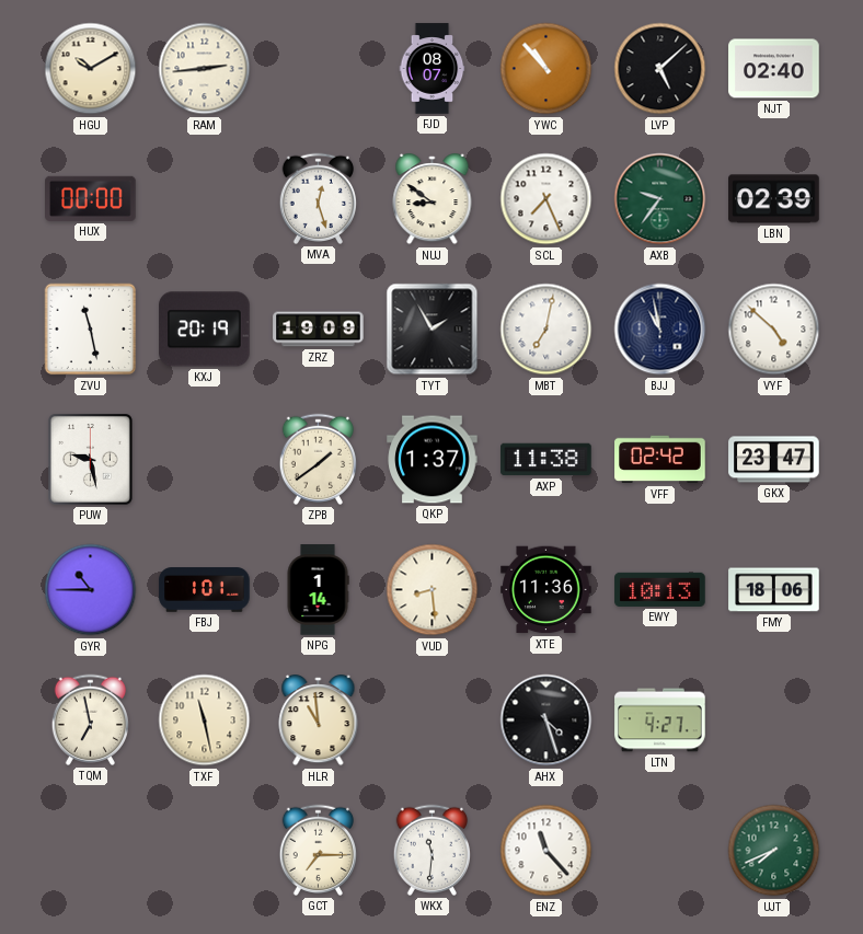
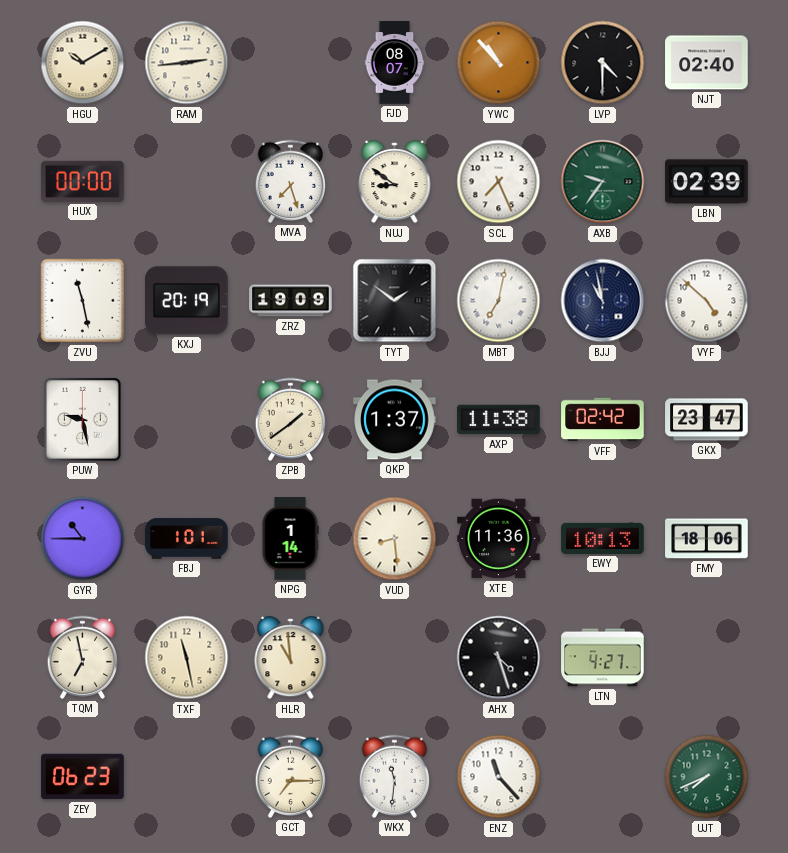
LVP: 5:08 -> 4:30 (603, 63)
MVA: 12:27 -> 7:27 (290, 181)
TYT: 1:55 -> 1:51 (395, 301)
ZEY: none -> 06:23 (83, 777)
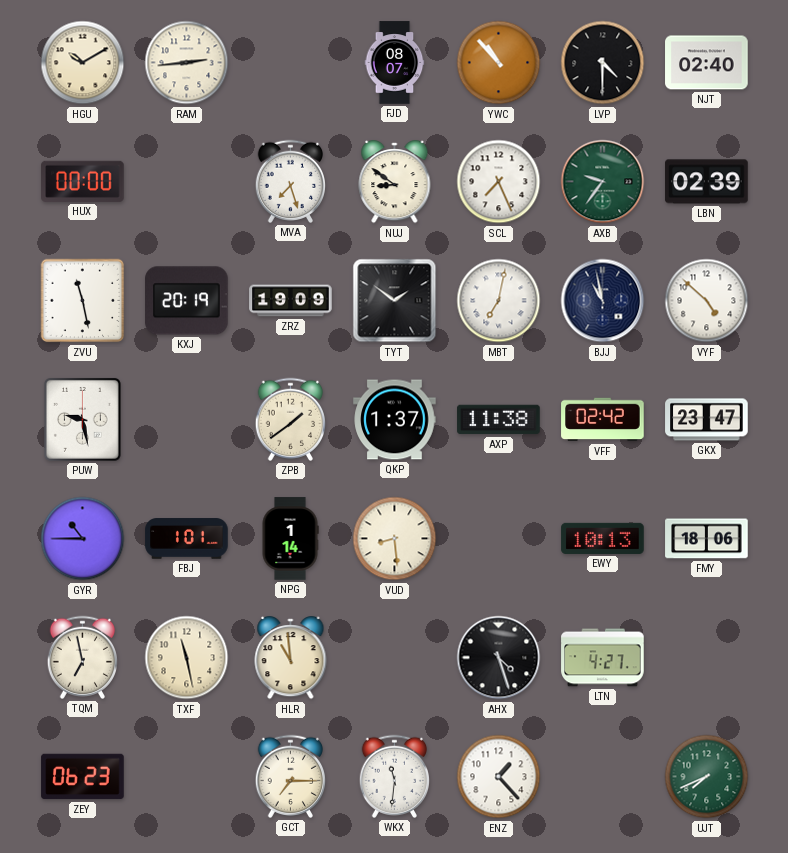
XTE: 11:36 -> none (499, 539)
ENZ: 11:23 -> 1:23 (499, 777)
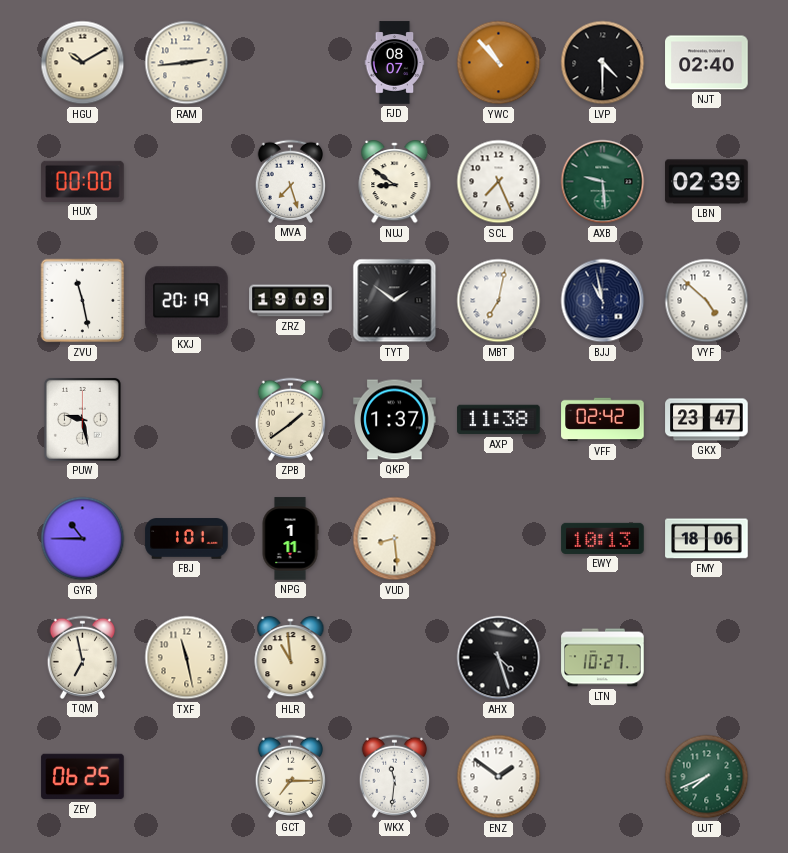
AXB: 9:36 -> 9:29 (603, 182)
NPG: 1:14 -> 1:11 (290, 539)
LTN: 4:27 -> 10:27 (603, 658)
ZEY: 06:23 -> 06:25 (83, 777)
ENZ: 1:23 -> 1:51 (499, 777)
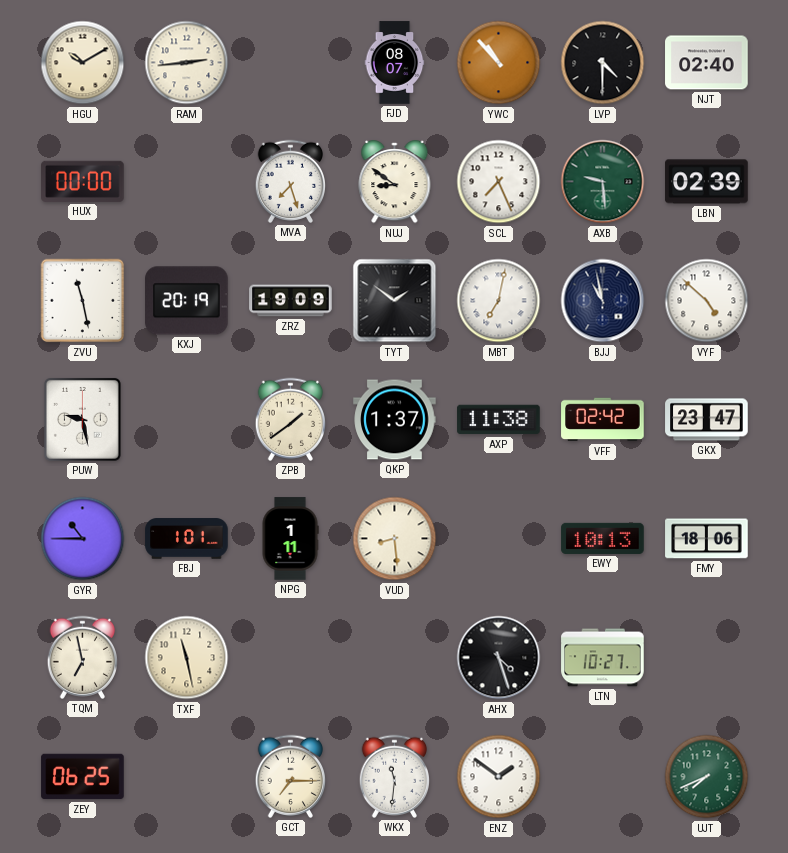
HLR: 10:59 -> none (291, 659)
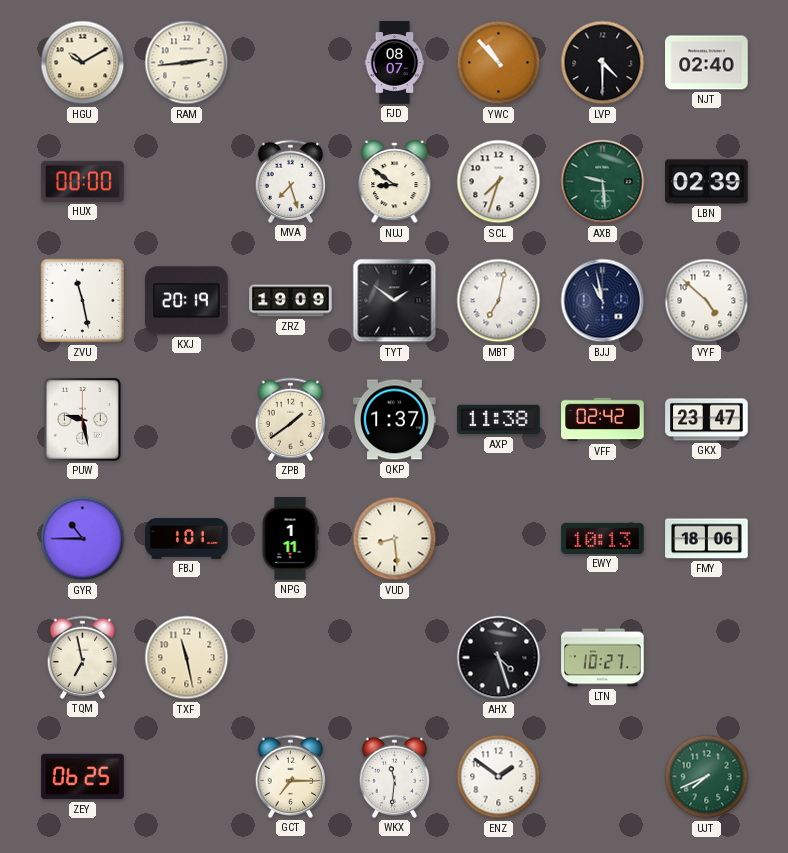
SCL: 7:26 -> 7:33 (499, 182)
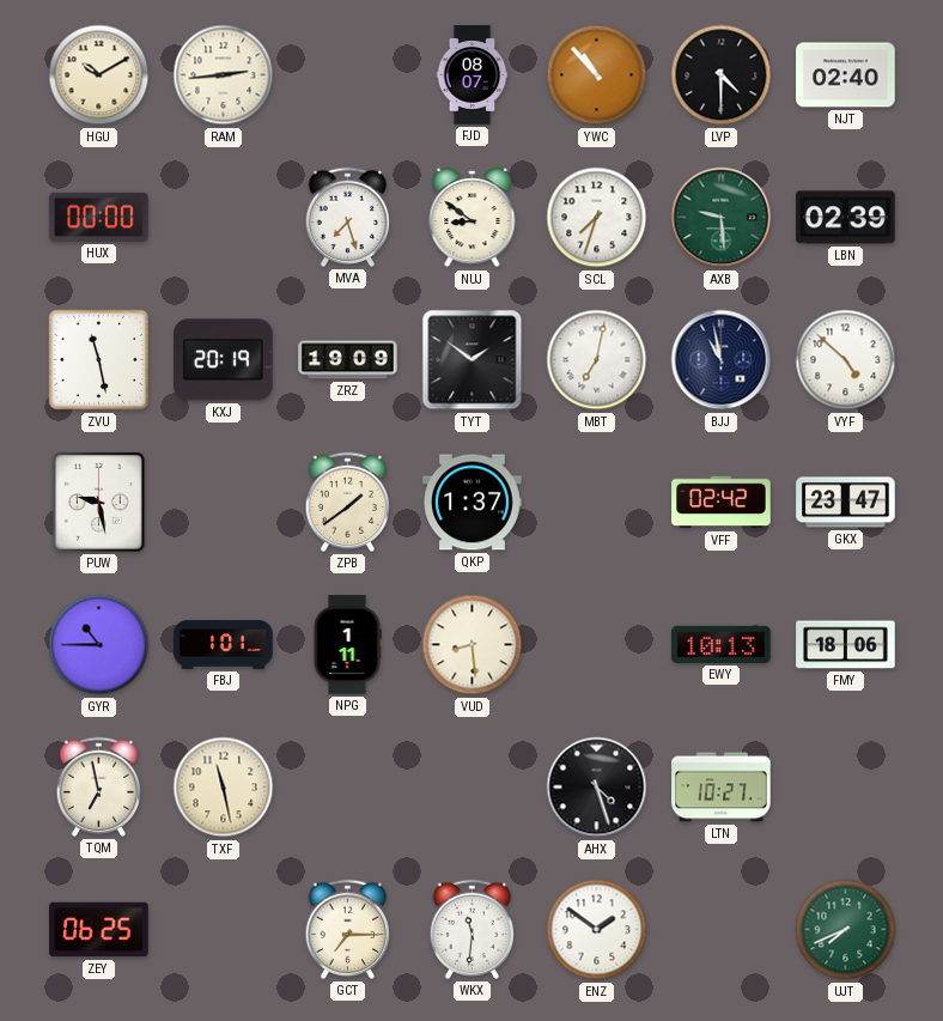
AXP: 11:38 -> none (499, 420)
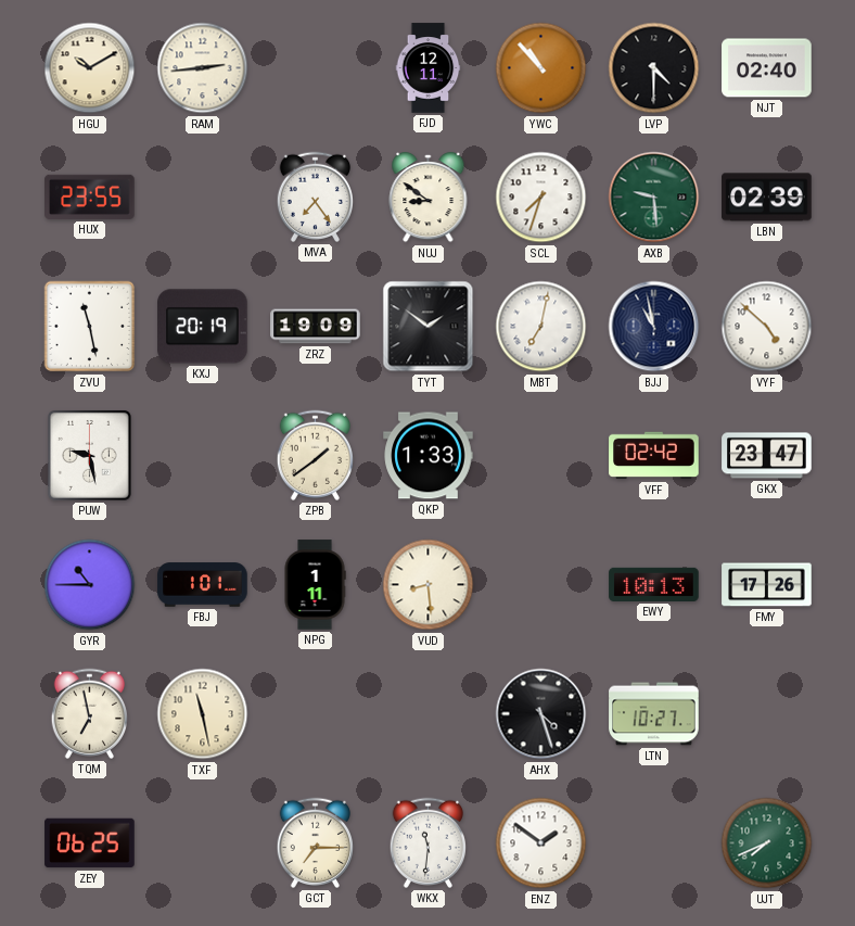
FJD: 08:07 -> 12:11 (429, 68)
HUX: 00:00 -> 23:55 (90, 196)
MVA: 7:27 -> 7:24 (315, 196)
QKP: 1:37 -> 1:33 (429, 456)
FMY: 18:06 -> 17:26 (767, 585)
